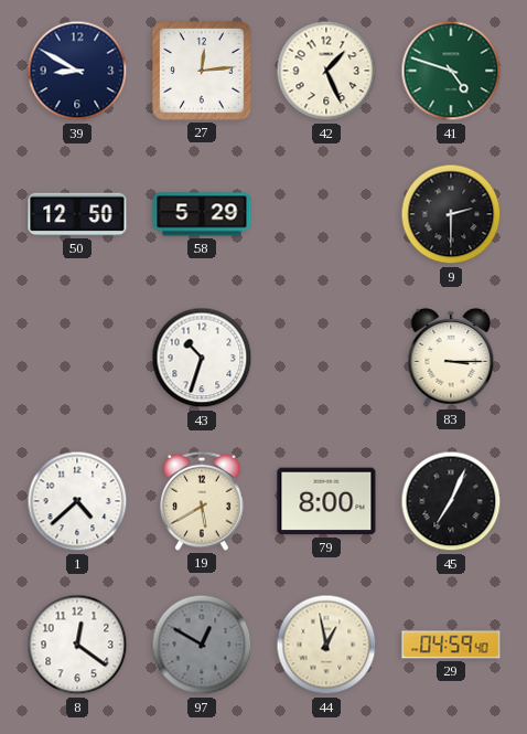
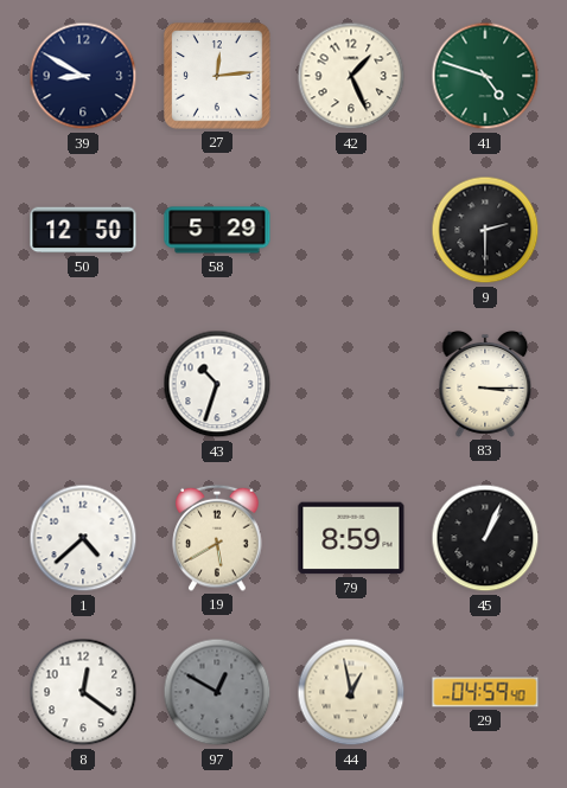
79: 8:00 -> 8:59 (351, 538)
45: 7:04 -> 1:04 (485, 538)
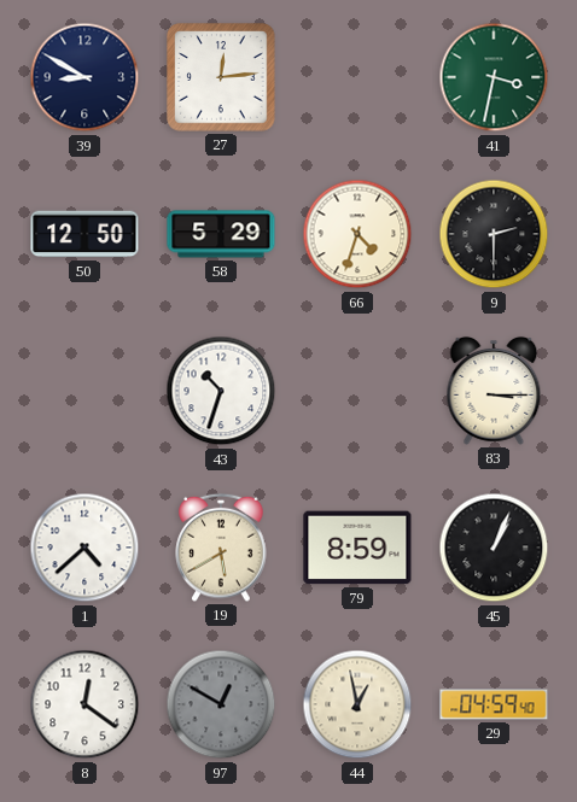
42: 1:26 -> none (351, 76)
41: 4:48 -> 3:32 (494, 77)
66: none -> 4:33 (357, 234)
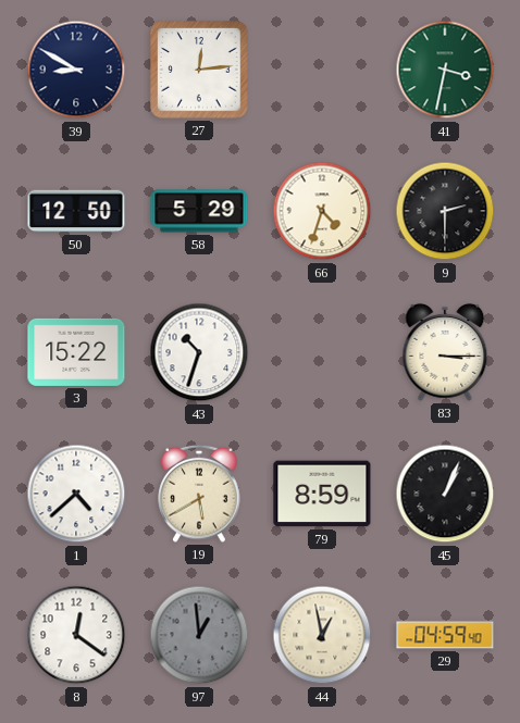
3: none -> 15:22 (76, 352)
97: 12:50 -> 12:59 (199, 635)
